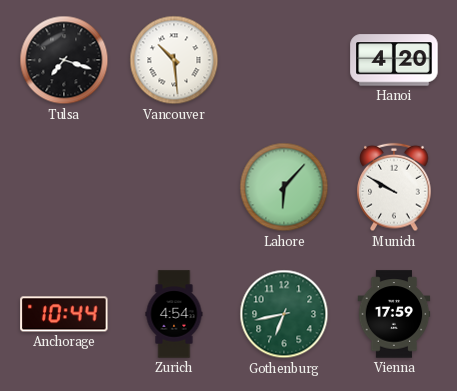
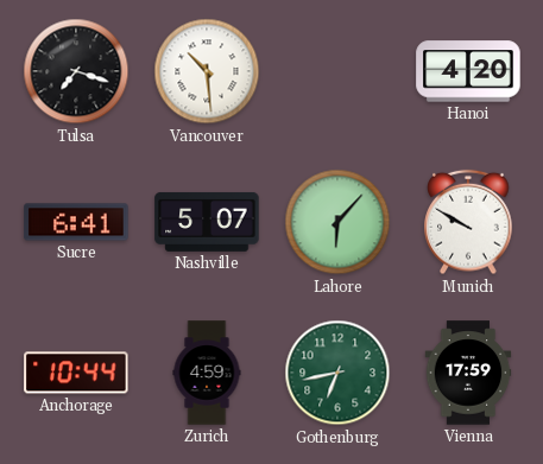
Sucre: none -> 6:41 (76, 222)
Nashville: none -> 5:07 (207, 222)
Zurich: 4:54 -> 4:59 (207, 373)
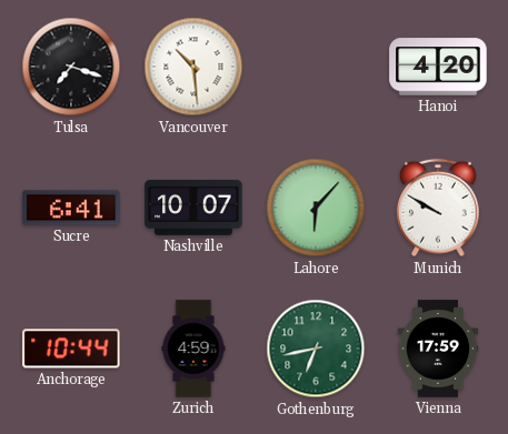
Nashville: 5:07 -> 10:07 (193, 208)
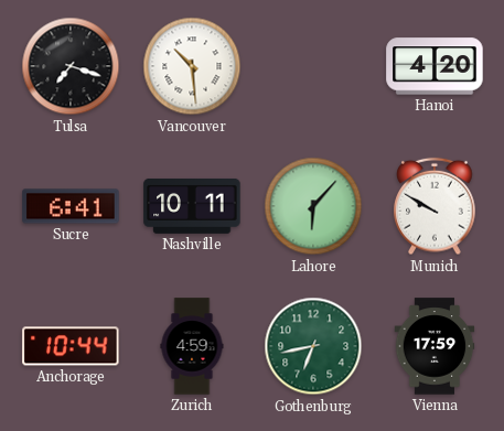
Nashville: 10:07 -> 10:11 (192, 206)
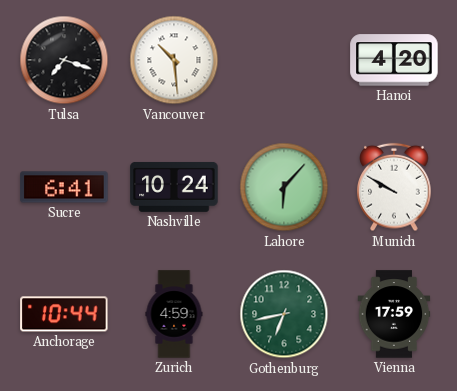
Nashville: 10:11 -> 10:24 (174, 187)
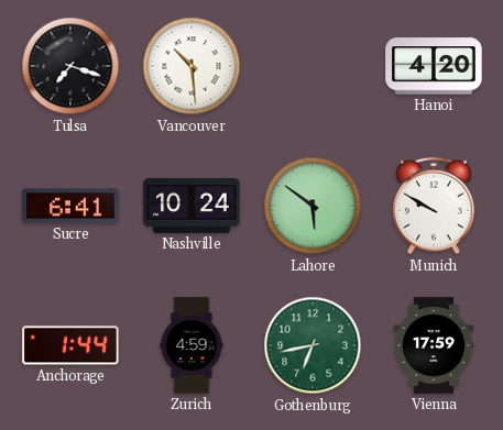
Lahore: 6:07 -> 5:51 (313, 206)
Anchorage: 10:44 -> 1:44 (70, 345)
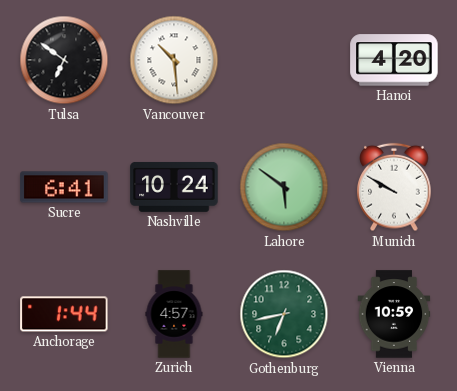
Tulsa: 7:18 -> 6:51 (64, 60)
Zurich: 4:59 -> 4:57 (174, 314)
Vienna: 17:59 -> 10:59 (394, 314)
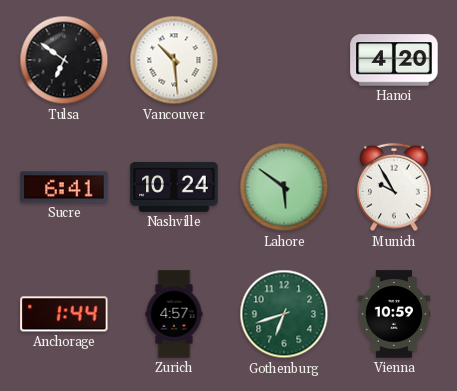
Munich: 9:50 -> 9:55 (394, 187)
Gothenburg: 6:43 -> 6:42 (284, 314)
